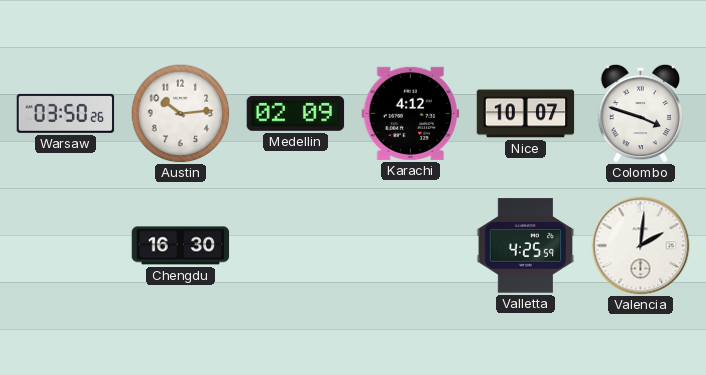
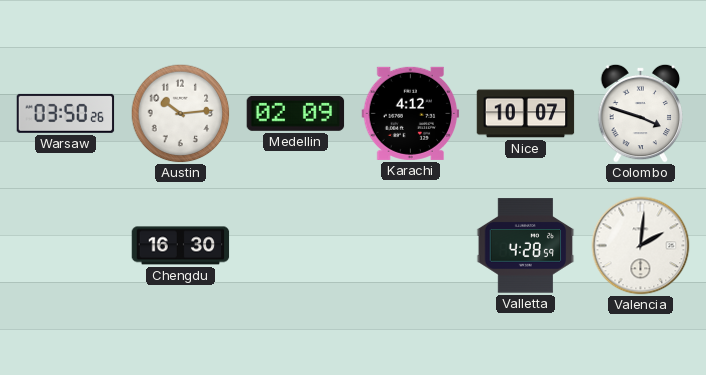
Valletta: 4:25 -> 4:28 (526, 246)
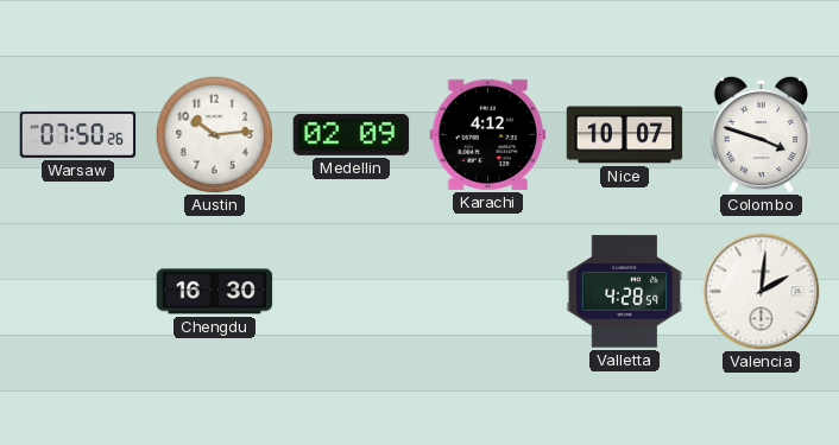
Warsaw: 03:50 -> 07:50 (78, 134)
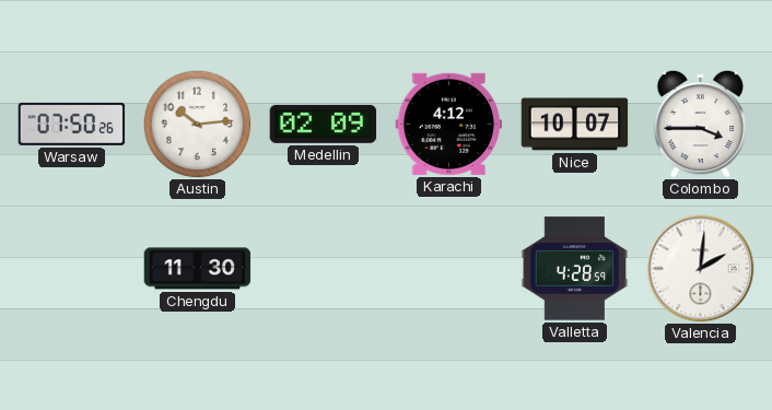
Colombo: 3:48 -> 3:45 (701, 124)
Chengdu: 16:30 -> 11:30 (198, 269)
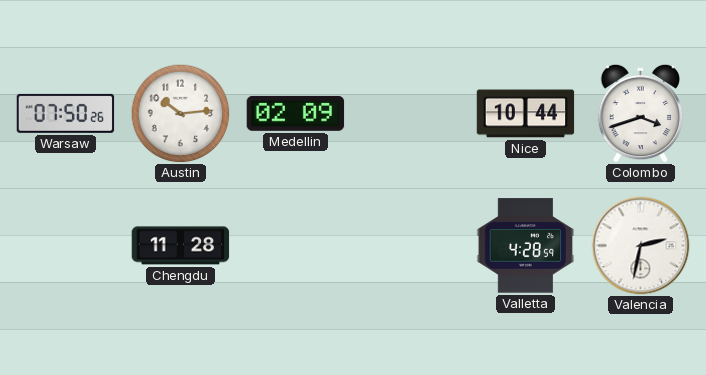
Karachi: 4:12 -> none (449, 124)
Nice: 10:07 -> 10:44 (526, 114)
Colombo: 3:45 -> 3:42 (641, 113)
Chengdu: 11:30 -> 11:28 (181, 246)
Valencia: 2:01 -> 2:32 (641, 246)
